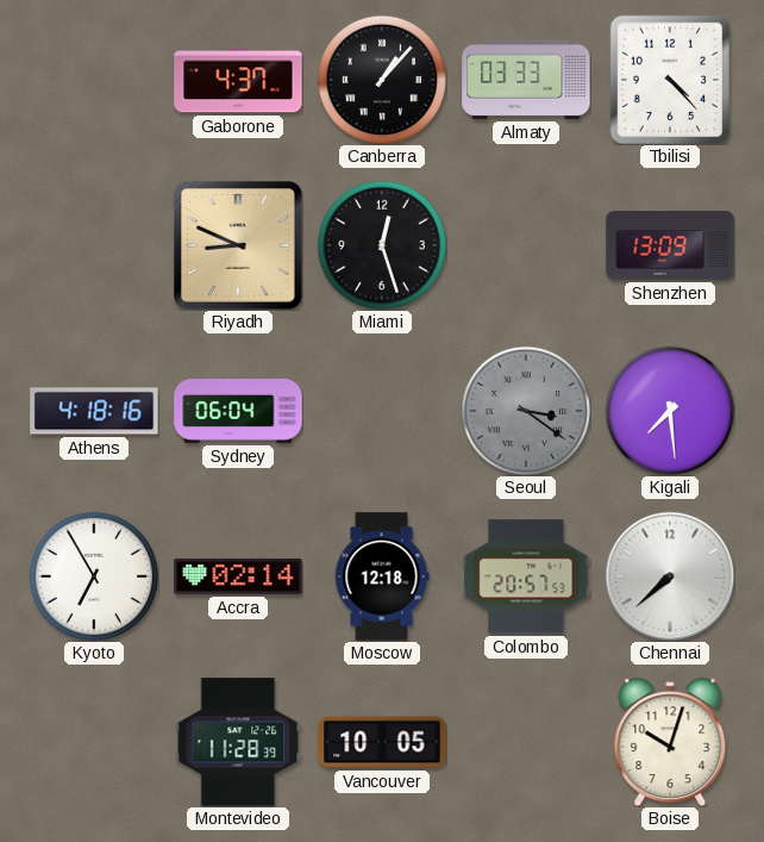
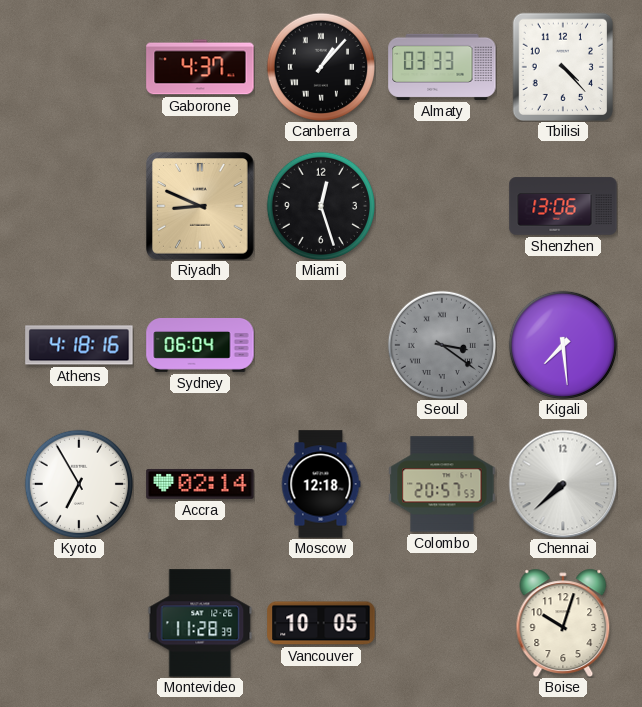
Shenzhen: 13:09 -> 13:06 (563, 206)
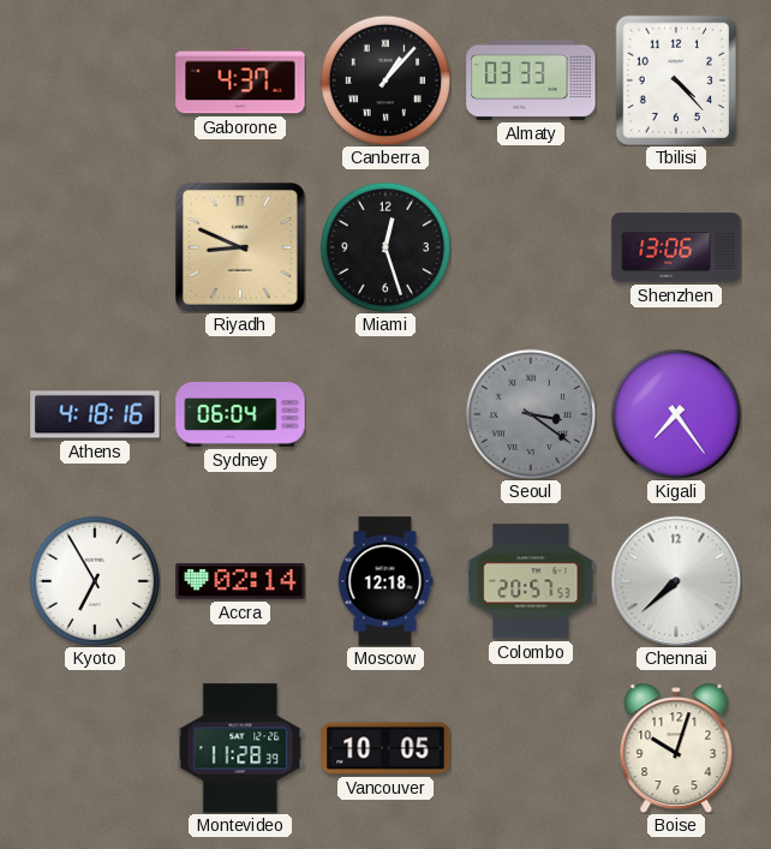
Kigali: 7:29 -> 7:24 (676, 414)
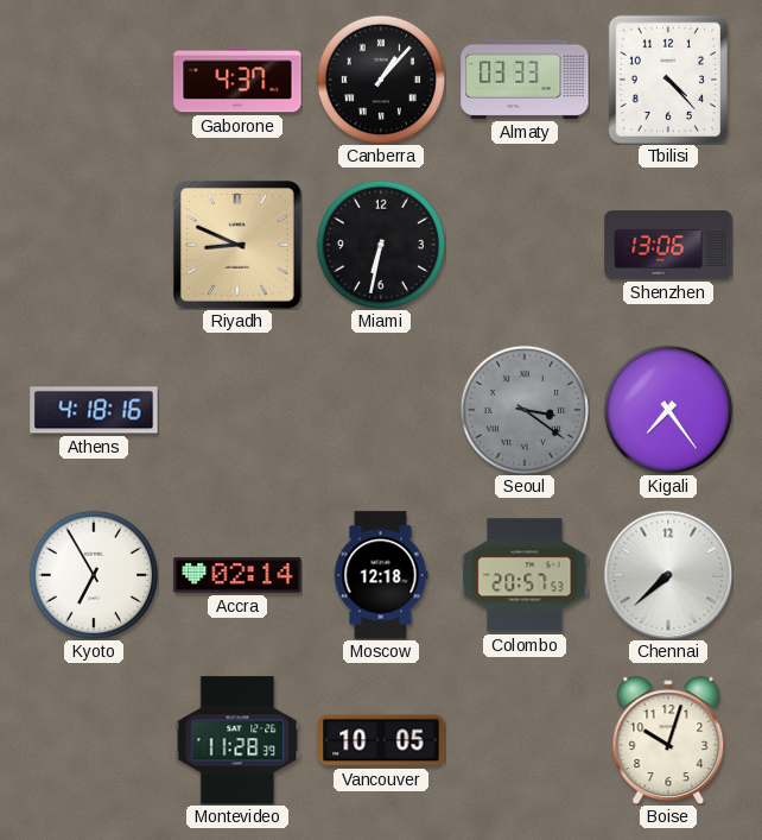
Miami: 12:27 -> 6:32 (381, 245)
Sydney: 06:04 -> none (240, 415)
